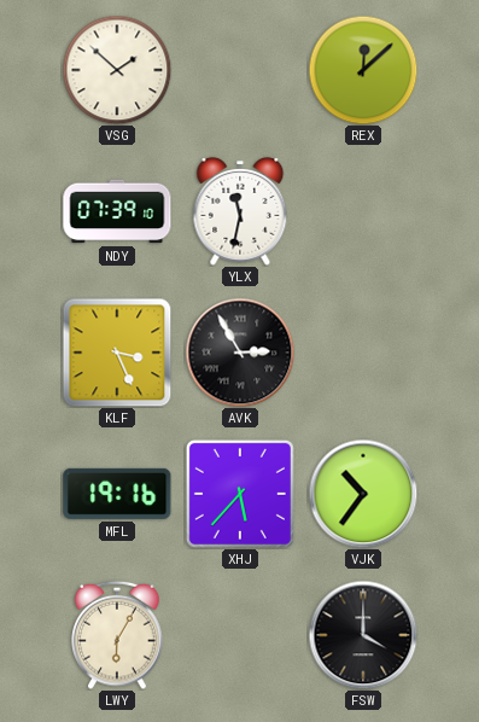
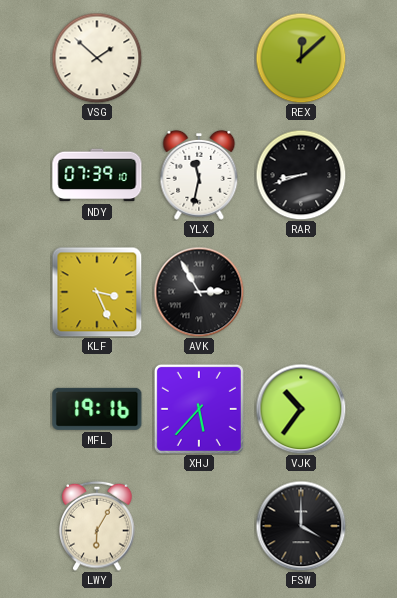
RAR: none -> 8:42 (301, 175)
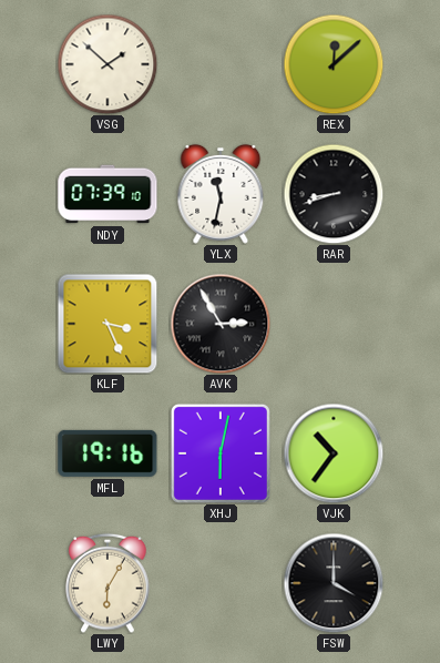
XHJ: 5:37 -> 6:02 (221, 453)
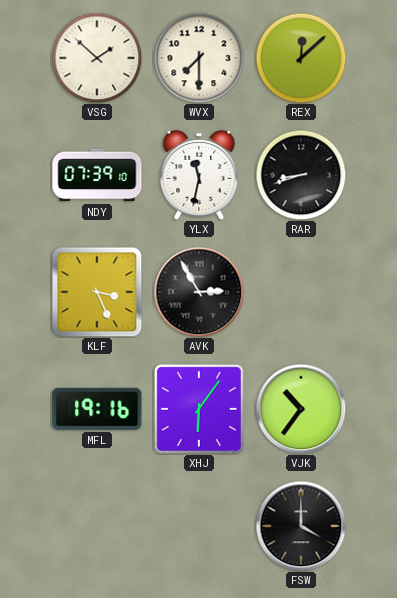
WVX: none -> 7:30 (199, 58)
XHJ: 6:02 -> 6:06 (199, 409)
LWY: 6:05 -> none (108, 583)
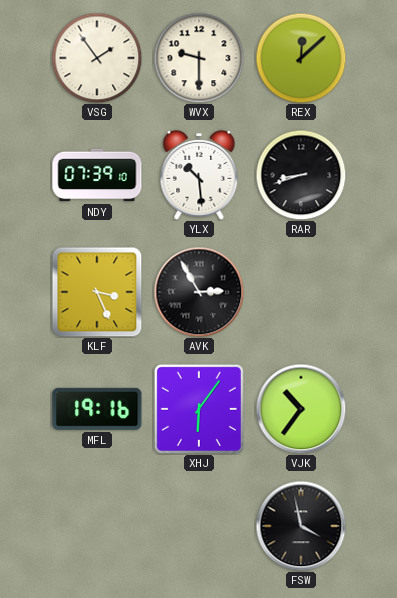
VSG: 1:52 -> 1:54 (97, 58)
WVX: 7:30 -> 9:30 (199, 58)
YLX: 11:32 -> 10:29 (199, 175)
FSW: 4:00 -> 3:58 (301, 526)
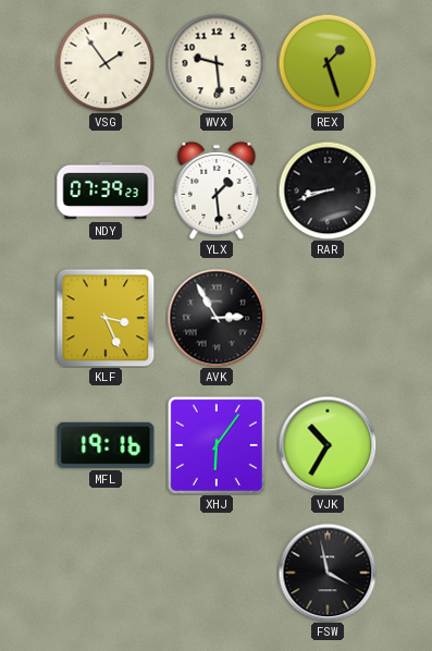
WVX: 9:30 -> 9:29 (217, 63)
REX: 12:08 -> 1:27 (328, 63)
NDY: 07:39:10 -> 07:39:23 (106, 191)
YLX: 10:29 -> 1:29 (217, 191)
VJK: 10:36 -> 10:35 (328, 445)
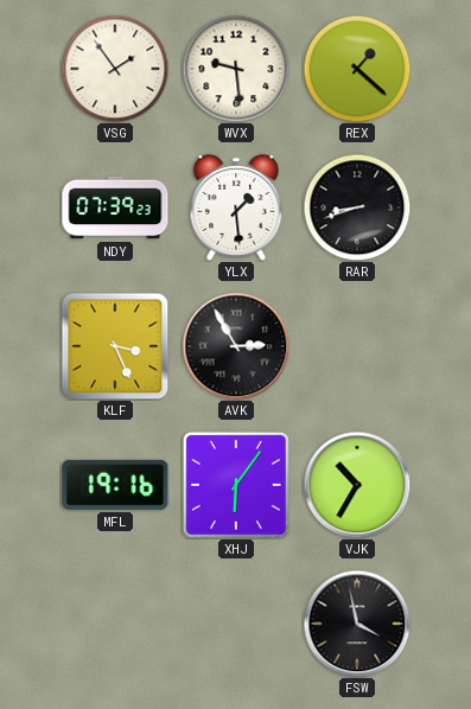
REX: 1:27 -> 1:22 (357, 69)
